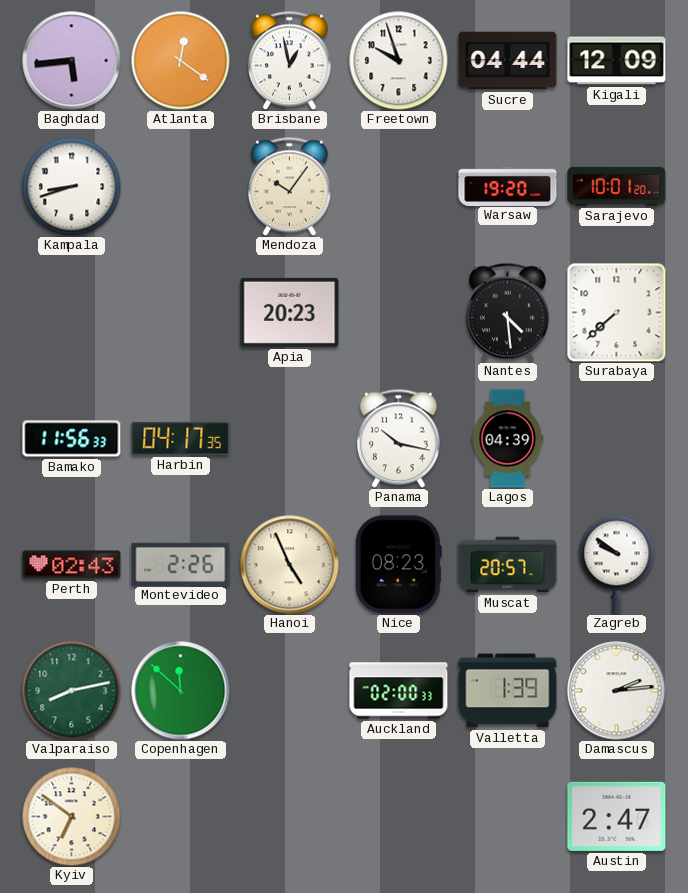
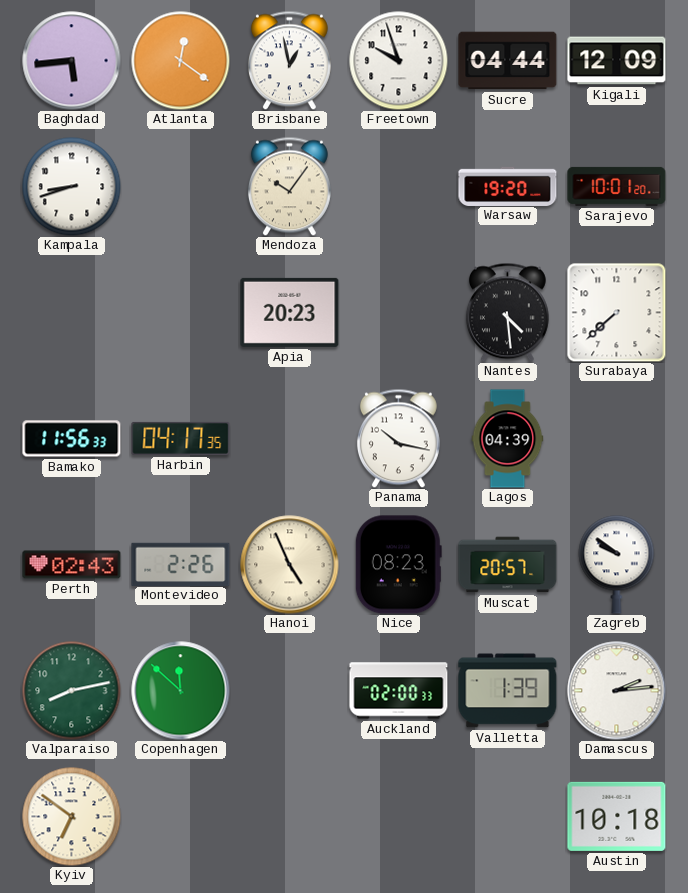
Austin: 2:47 -> 10:18 (617, 816)
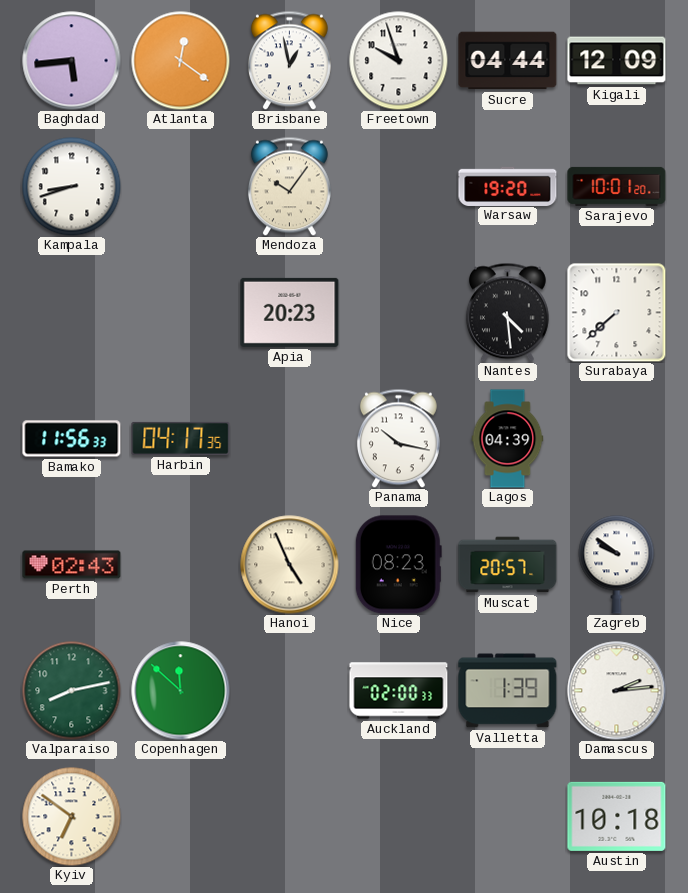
Montevideo: 2:26 -> none (181, 564)
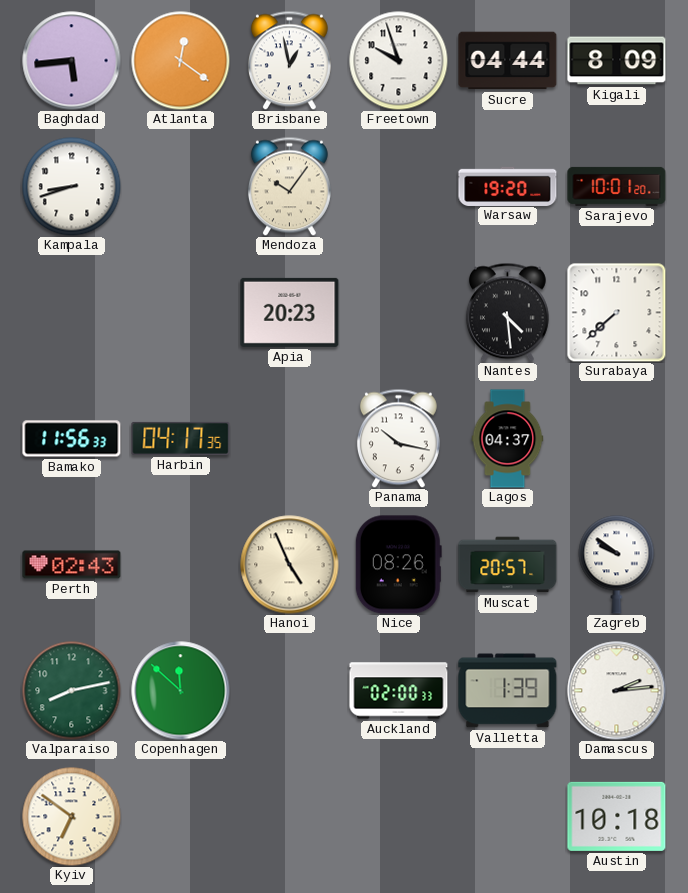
Kigali: 12:09 -> 8:09 (617, 61)
Lagos: 04:39 -> 04:37 (508, 439)
Nice: 08:23 -> 08:26 (398, 565)
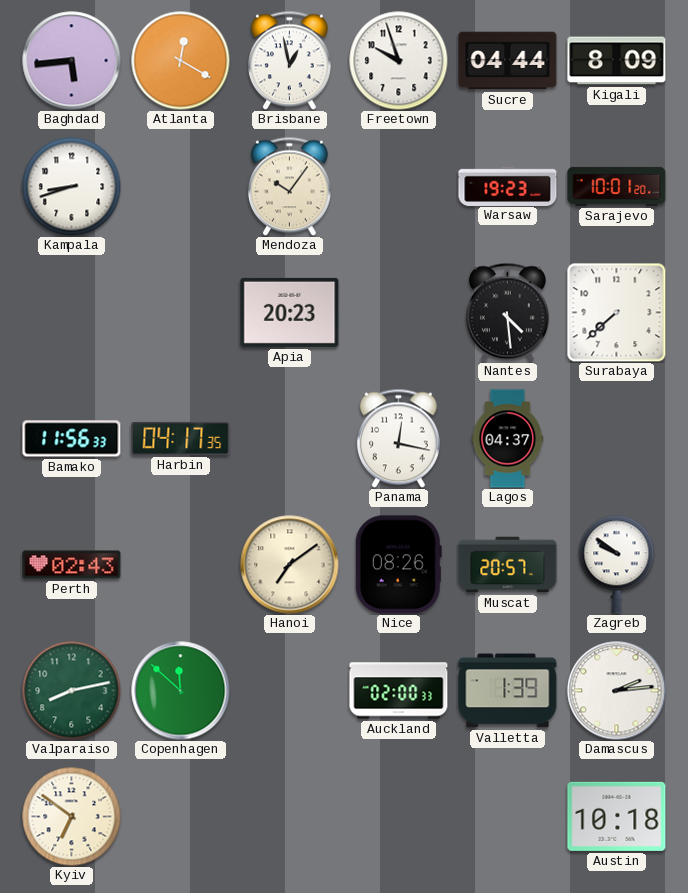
Atlanta: 12:21 -> 12:20 (181, 61)
Warsaw: 19:20 -> 19:23 (508, 186)
Panama: 10:17 -> 12:17 (398, 438)
Hanoi: 4:56 -> 7:09 (290, 565)
